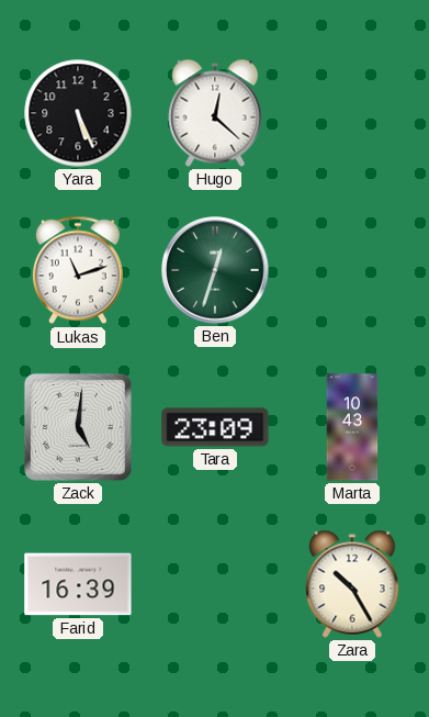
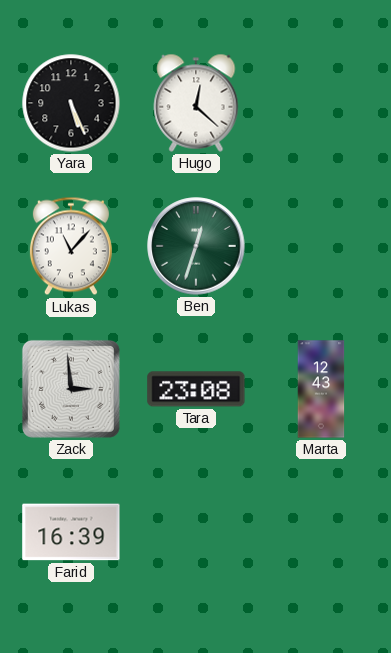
Lukas: 11:12 -> 11:07 (71, 246)
Zack: 5:01 -> 2:59 (71, 389)
Tara: 23:09 -> 23:08 (196, 389)
Marta: 10:43 -> 12:43 (321, 389)
Zara: 10:25 -> none (352, 584)
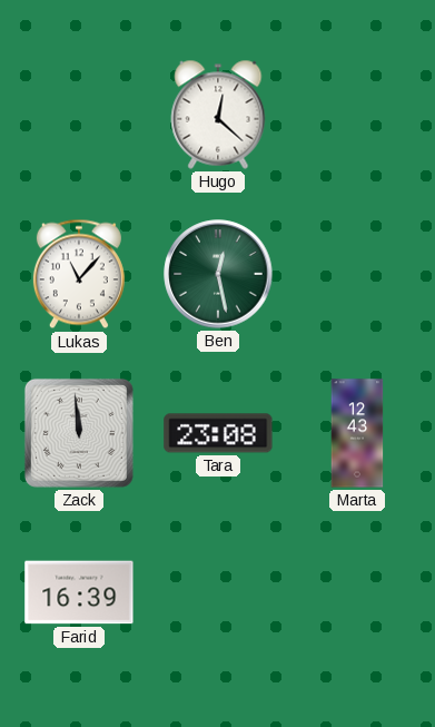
Yara: 5:26 -> none (71, 103)
Ben: 12:33 -> 12:28 (218, 274)
Zack: 2:59 -> 11:59 (79, 433)
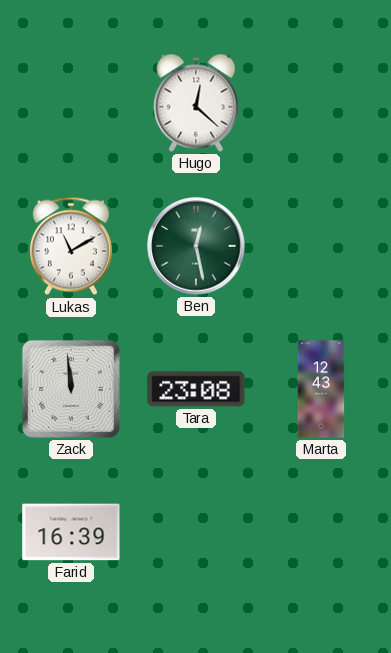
Lukas: 11:07 -> 11:10 (71, 246)
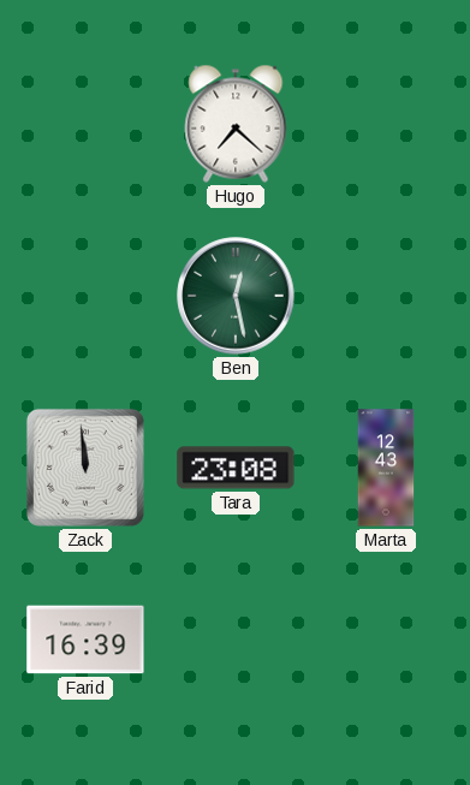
Hugo: 12:22 -> 7:22 (236, 124)
Lukas: 11:10 -> none (71, 246)
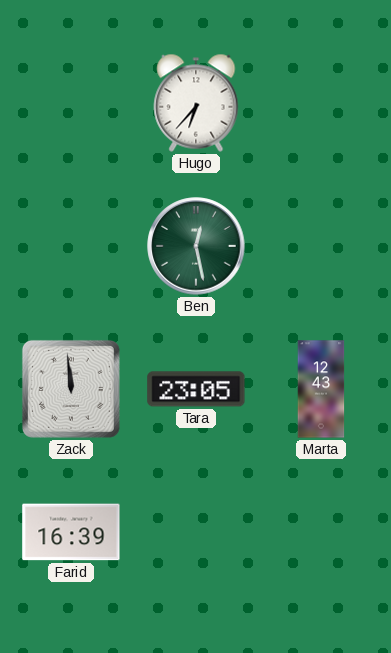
Hugo: 7:22 -> 6:37 (196, 103)
Tara: 23:08 -> 23:05 (196, 389)
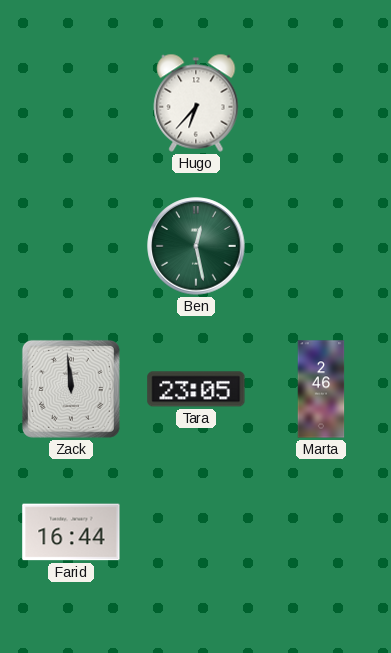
Marta: 12:43 -> 2:46 (321, 389)
Farid: 16:39 -> 16:44 (71, 532)
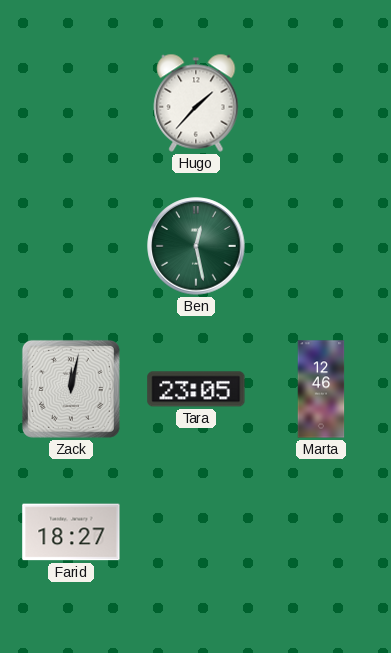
Hugo: 6:37 -> 1:37 (196, 103)
Zack: 11:59 -> 12:02 (71, 389)
Marta: 2:46 -> 12:46 (321, 389)
Farid: 16:44 -> 18:27 (71, 532)
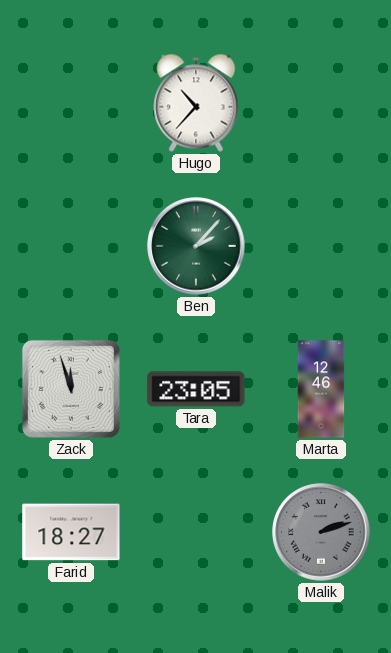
Hugo: 1:37 -> 10:37 (196, 103)
Ben: 12:28 -> 2:07 (196, 246)
Zack: 12:02 -> 11:57 (71, 389)
Malik: none -> 2:12 (321, 532)
